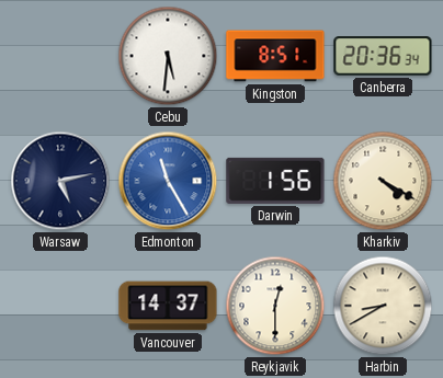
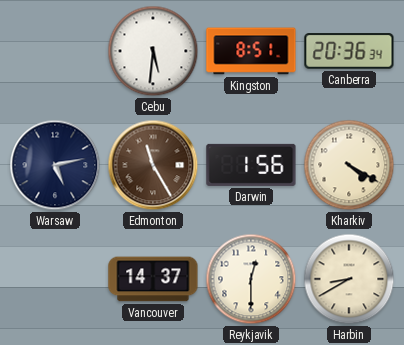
Edmonton dial: blue -> brown (153, 165)
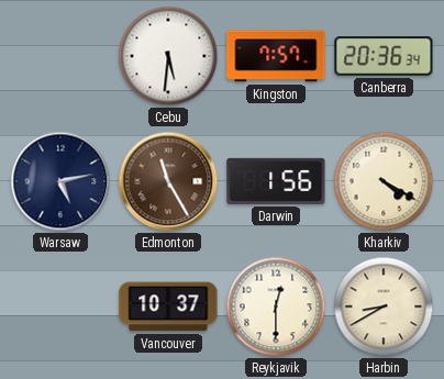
Kingston: 8:51 -> 7:57 (276, 56)
Vancouver: 14:37 -> 10:37 (168, 306)
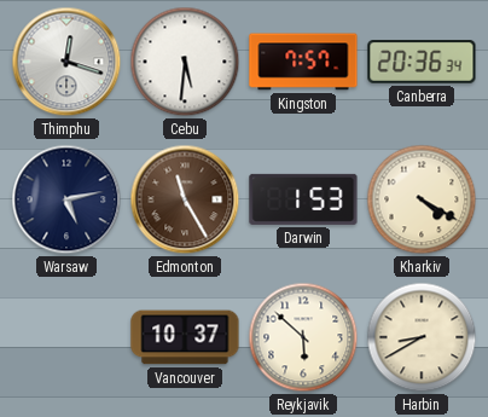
Thimphu: none -> 12:18 (66, 62)
Darwin: 1:56 -> 1:53 (303, 199)
Reykjavik: 12:30 -> 5:52 (303, 337)
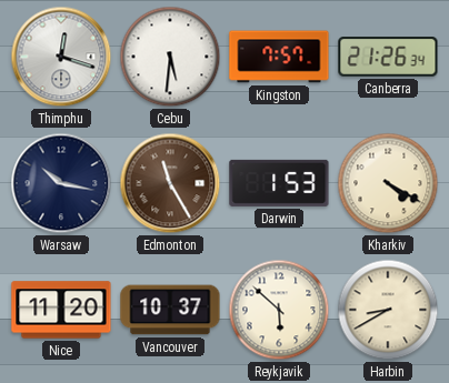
Canberra: 20:36 -> 21:26 (388, 57)
Warsaw: 5:13 -> 10:17 (61, 183)
Nice: none -> 11:20 (61, 310)
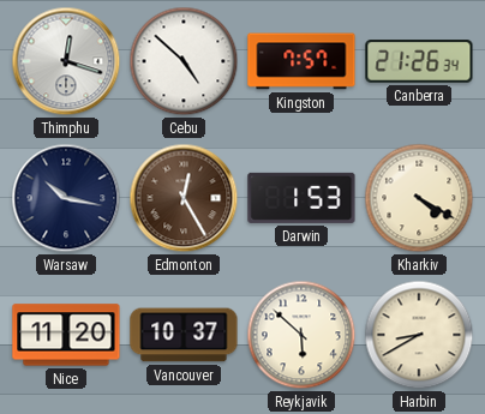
Cebu: 5:31 -> 4:52 (184, 61)
Edmonton: 11:25 -> 12:25 (184, 198)
